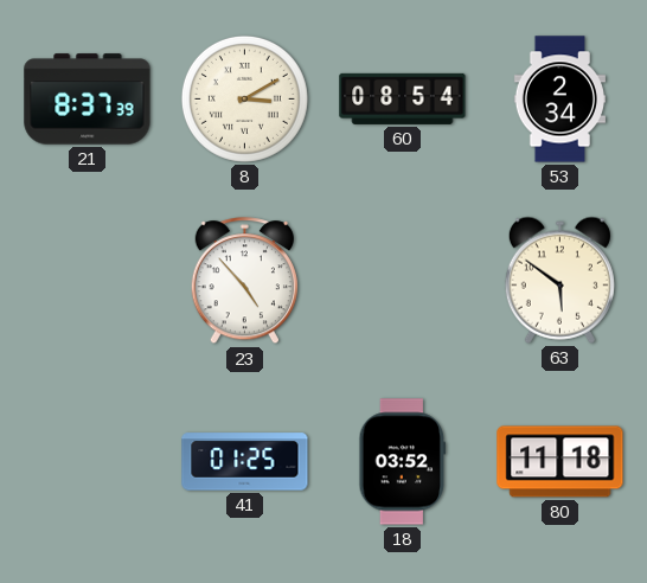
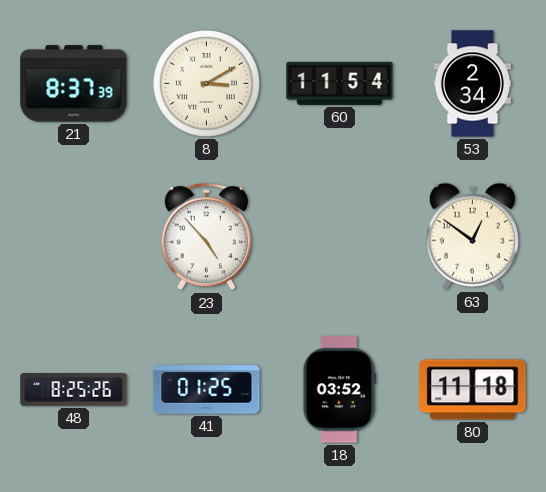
60: 08:54 -> 11:54 (340, 83)
63: 5:51 -> 12:51 (472, 236)
48: none -> 8:25 (74, 390)
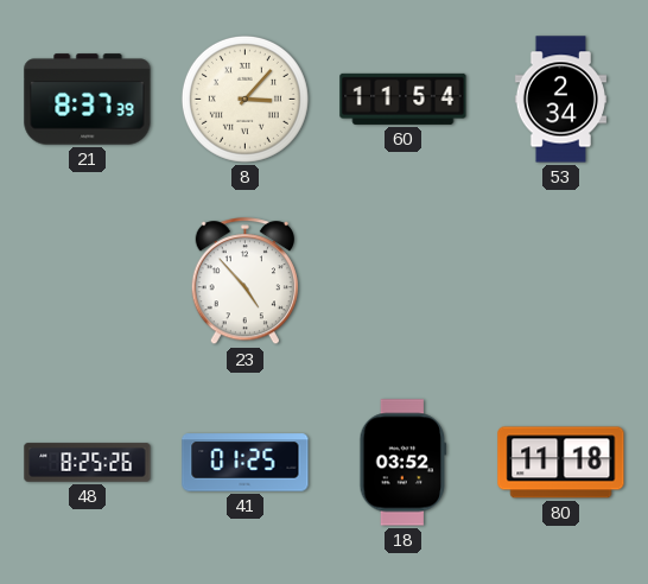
8: 3:10 -> 3:07 (244, 99)
63: 12:51 -> none (472, 236)
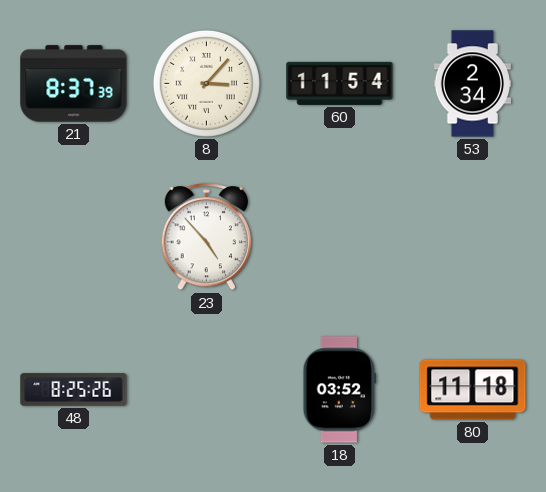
41: 01:25 -> none (246, 463)
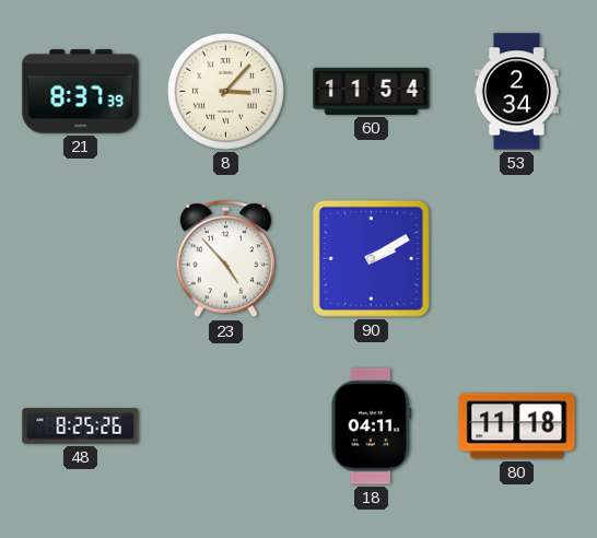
90: none -> 2:10 (371, 258)
18: 03:52 -> 04:11 (372, 426)
